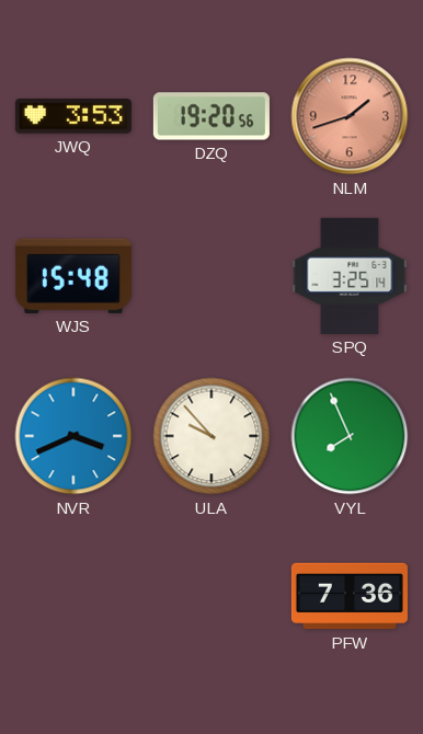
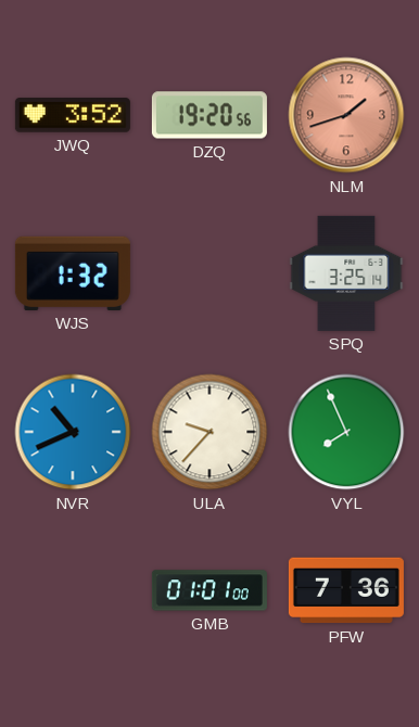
JWQ: 3:53 -> 3:52 (73, 115)
WJS: 15:48 -> 1:32 (73, 273)
NVR: 3:41 -> 10:41 (73, 432)
ULA: 9:53 -> 9:37 (210, 432)
GMB: none -> 01:01 (210, 590)
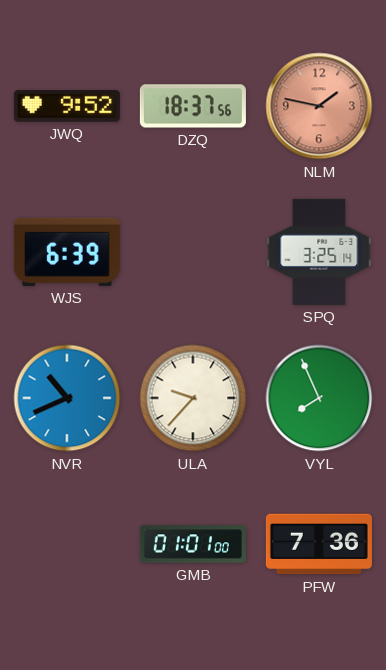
JWQ: 3:52 -> 9:52 (67, 106)
DZQ: 19:20 -> 18:37 (193, 106)
NLM: 1:42 -> 1:47 (319, 106)
WJS: 1:32 -> 6:39 (67, 252)
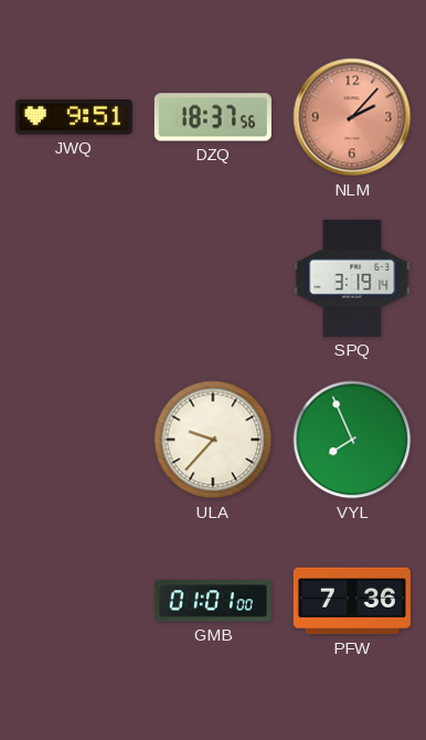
JWQ: 9:52 -> 9:51 (74, 117)
NLM: 1:47 -> 2:07 (352, 117)
WJS: 6:39 -> none (67, 252)
SPQ: 3:25 -> 3:19 (352, 278)
NVR: 10:41 -> none (67, 398)
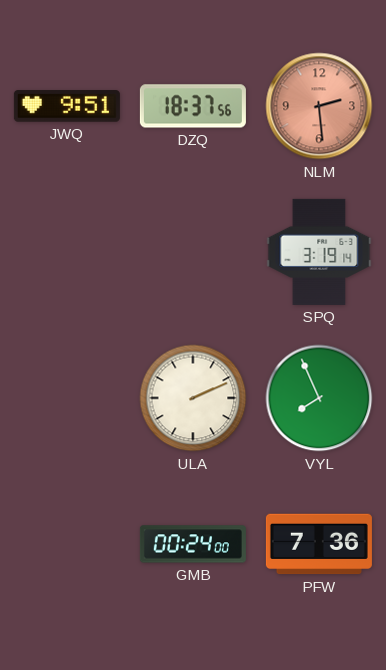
NLM: 2:07 -> 2:29 (319, 106)
ULA: 9:37 -> 2:11 (193, 398)
GMB: 01:01 -> 00:24 (193, 544)
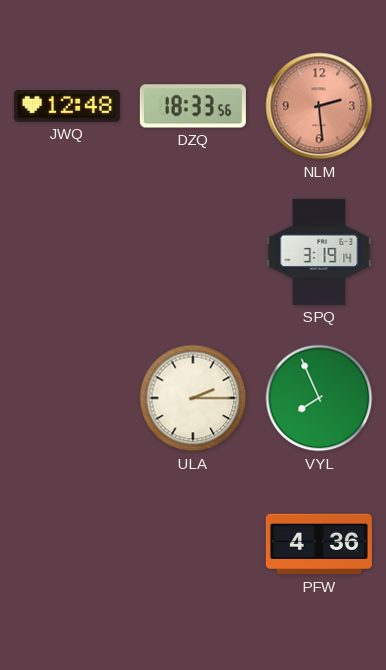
JWQ: 9:51 -> 12:48 (67, 106)
DZQ: 18:37 -> 18:33 (193, 106)
ULA: 2:11 -> 2:15 (193, 398)
GMB: 00:24 -> none (193, 544)
PFW: 7:36 -> 4:36 (319, 544)
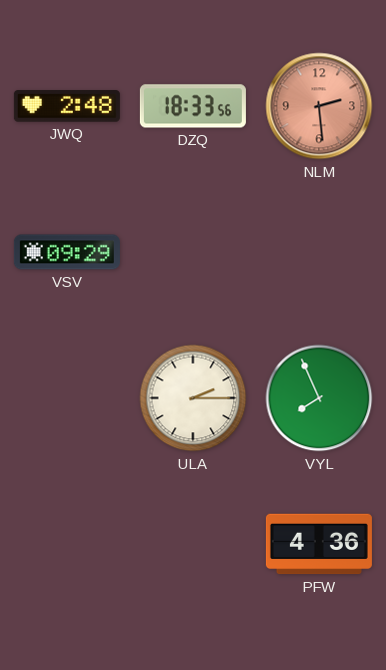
JWQ: 12:48 -> 2:48 (67, 106)
VSV: none -> 09:29 (67, 252)
SPQ: 3:19 -> none (319, 252)
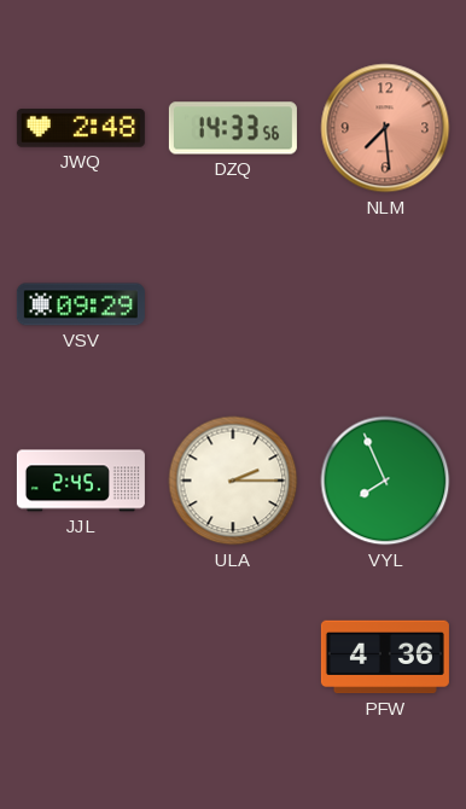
DZQ: 18:33 -> 14:33 (233, 128)
NLM: 2:29 -> 7:29 (385, 128)
JJL: none -> 2:45 (81, 481)
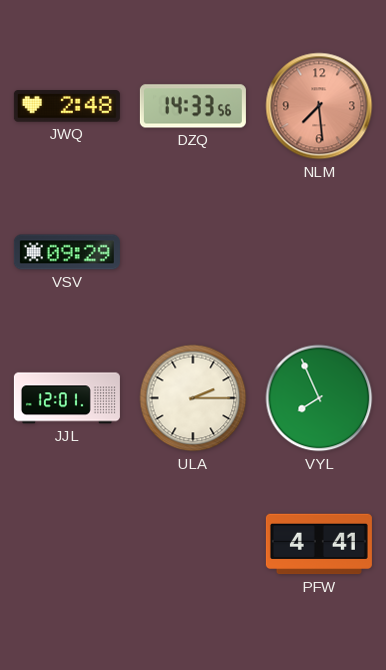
JJL: 2:45 -> 12:01 (67, 398)
PFW: 4:36 -> 4:41 (319, 544)
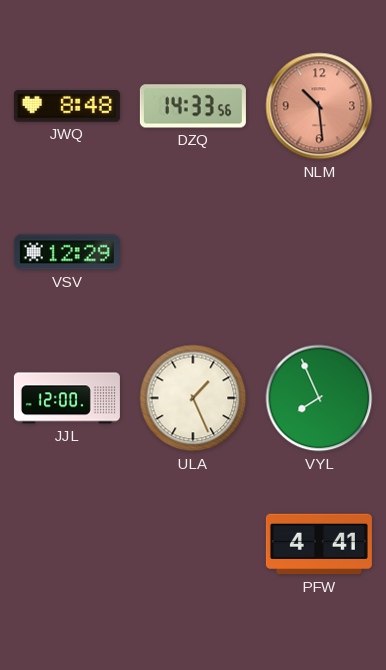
JWQ: 2:48 -> 8:48 (67, 106)
NLM: 7:29 -> 10:29 (319, 106)
VSV: 09:29 -> 12:29 (67, 252)
JJL: 12:01 -> 12:00 (67, 398)
ULA: 2:15 -> 1:26 (193, 398)
